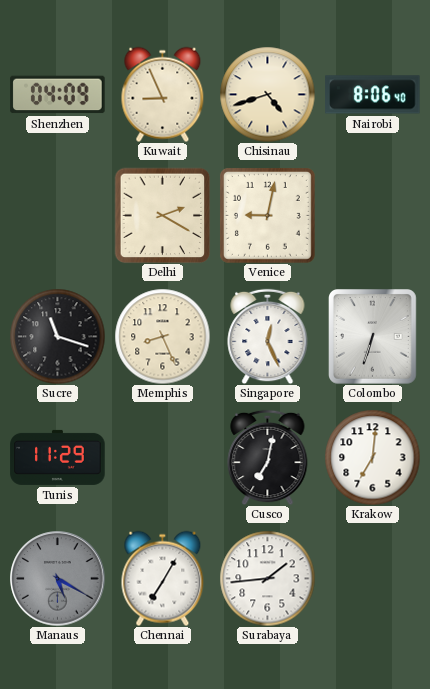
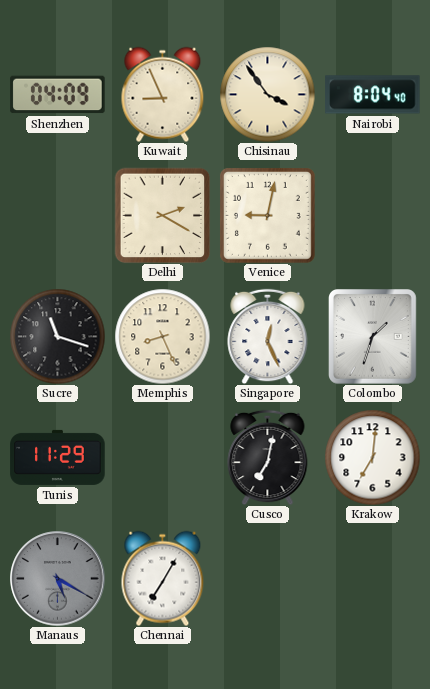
Chisinau: 4:42 -> 3:54 (267, 94)
Nairobi: 8:06 -> 8:04 (373, 95)
Colombo: 6:33 -> 1:33 (373, 337)
Surabaya: 1:44 -> none (267, 578)
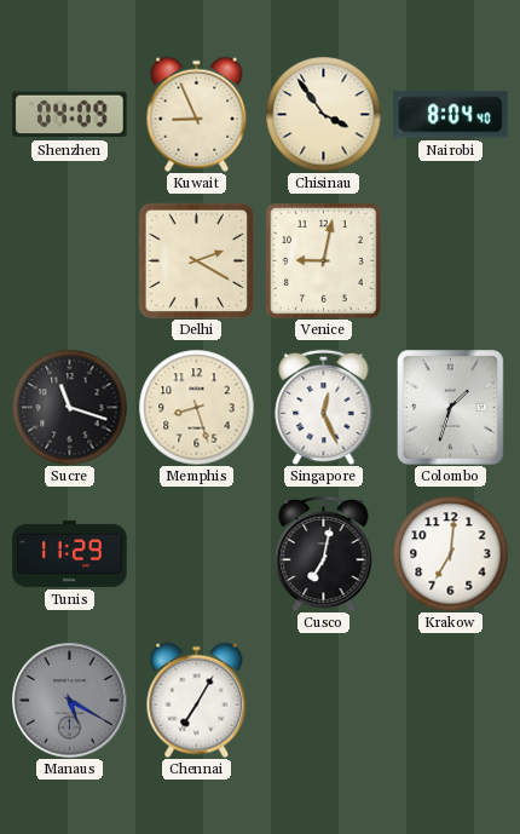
Memphis: 8:26 -> 8:27 (196, 407)
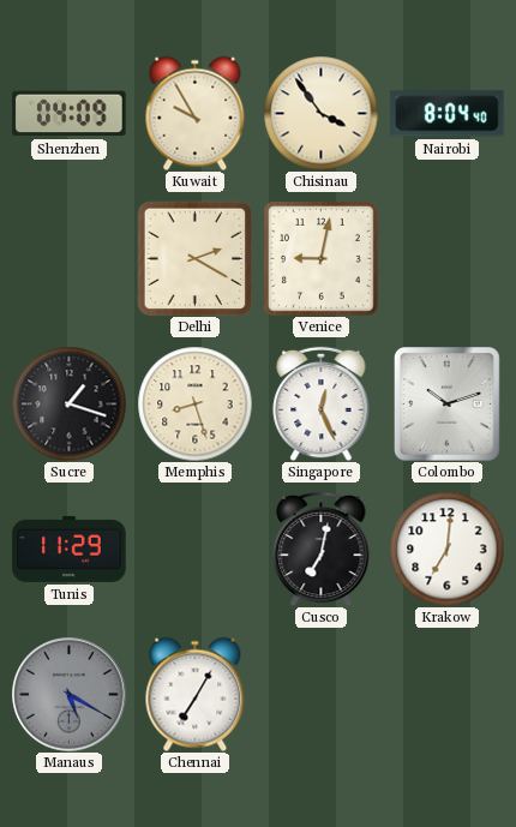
Kuwait: 8:56 -> 9:55 (196, 113)
Sucre: 11:18 -> 1:18 (68, 403)
Colombo: 1:33 -> 10:12 (448, 404)
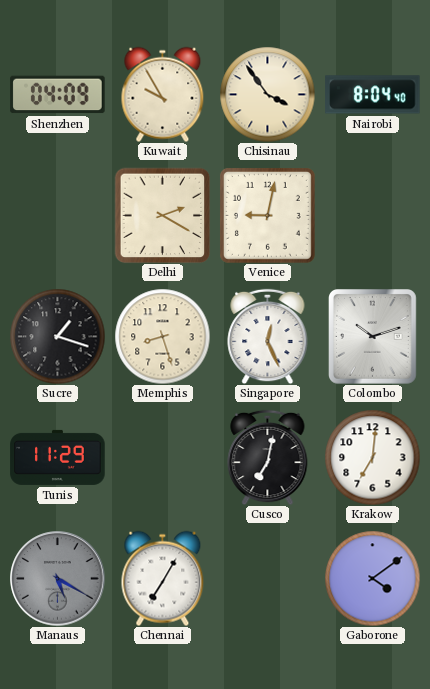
Gaborone: none -> 4:09 (372, 578)
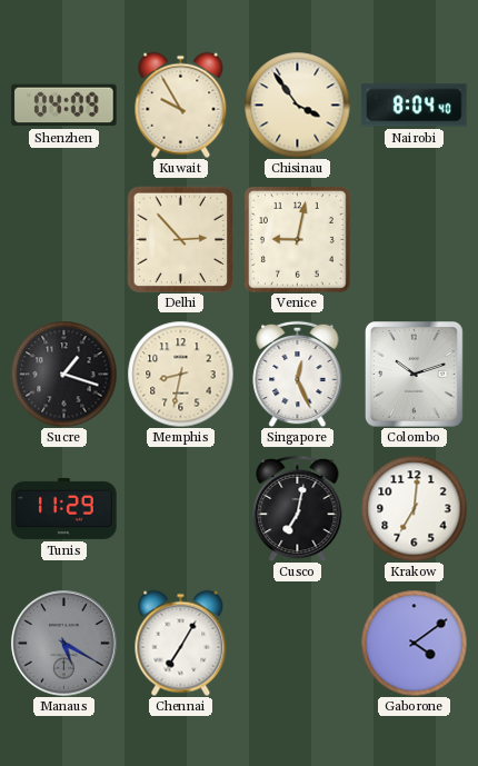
Delhi: 2:20 -> 2:53 (180, 239)
Memphis: 8:27 -> 8:32 (180, 374)
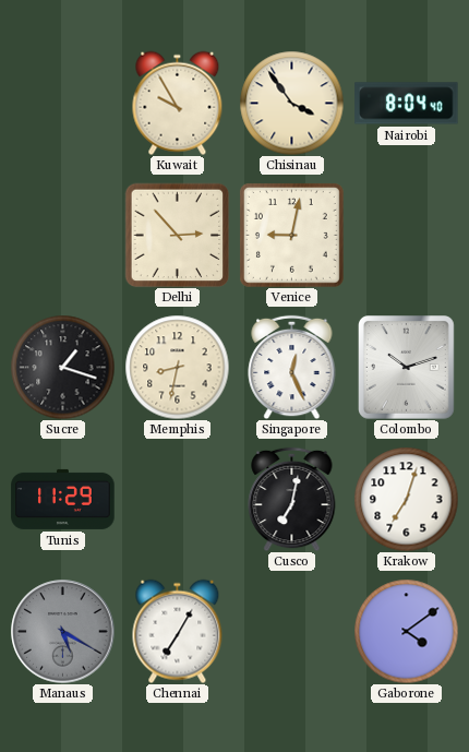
Shenzhen: 04:09 -> none (64, 106)
Krakow: 7:01 -> 7:03 (406, 499)
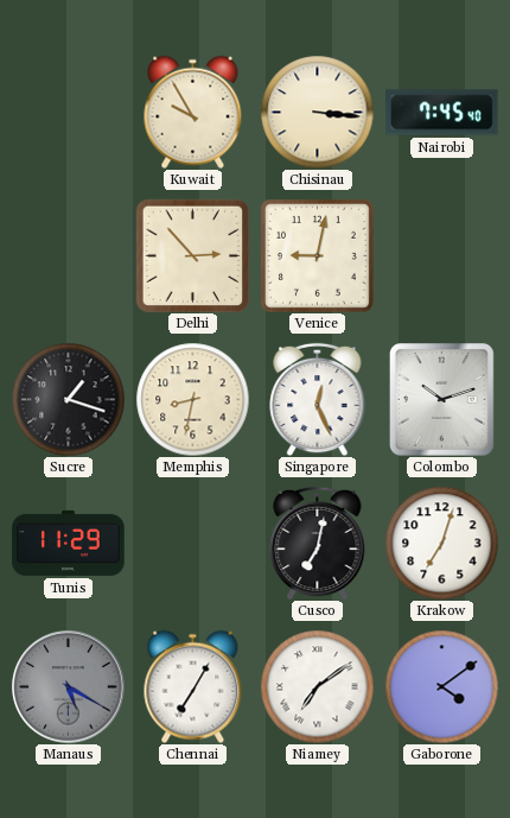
Chisinau: 3:54 -> 3:16 (317, 112)
Nairobi: 8:04 -> 7:45 (442, 113)
Niamey: none -> 7:09 (317, 686)
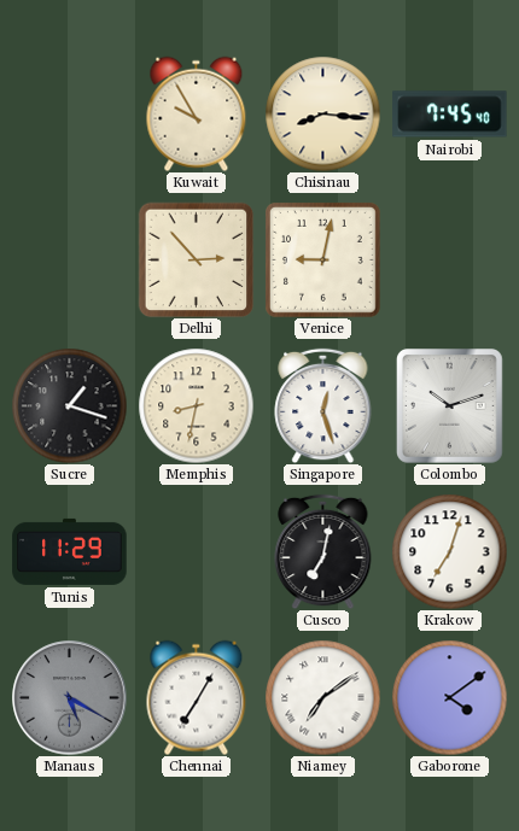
Chisinau: 3:16 -> 8:16 (322, 113)
Singapore: 12:26 -> 12:27 (323, 405)
